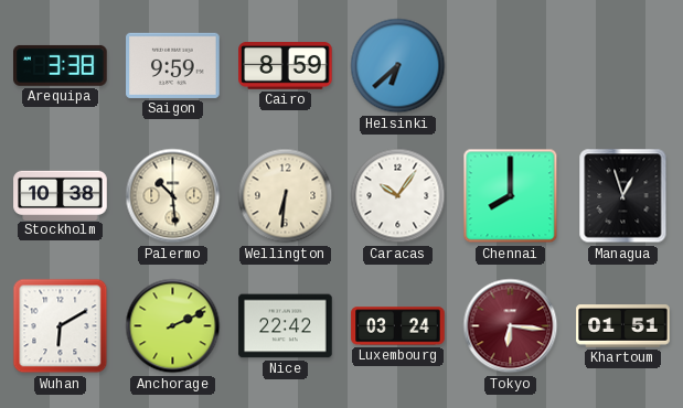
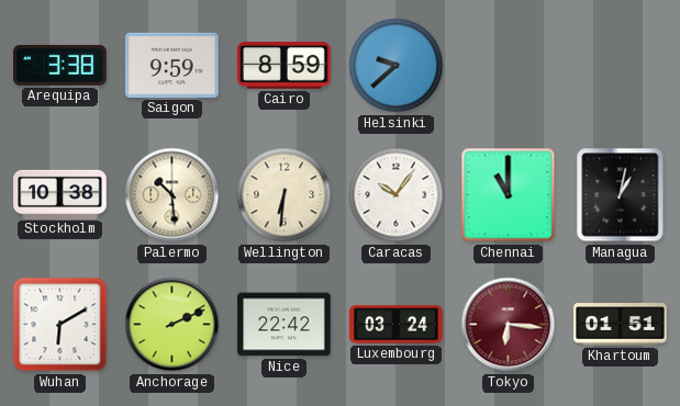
Helsinki: 6:38 -> 9:38 (397, 66)
Chennai: 8:00 -> 11:00 (509, 195)
Managua: 12:57 -> 1:02 (621, 195)
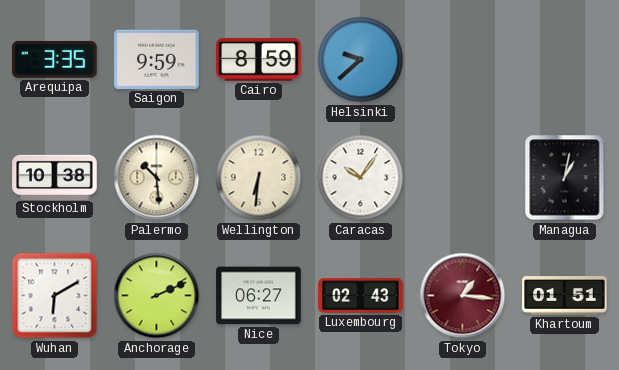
Arequipa: 3:38 -> 3:35 (55, 59)
Chennai: 11:00 -> none (509, 195)
Nice: 22:42 -> 06:27 (259, 296)
Luxembourg: 03:24 -> 02:43 (361, 296)
Tokyo: 6:16 -> 1:16 (463, 296)
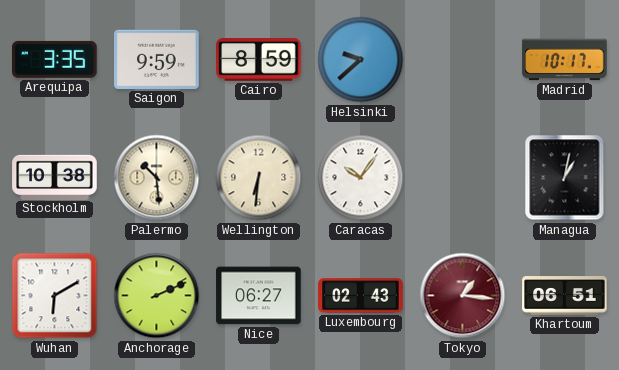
Madrid: none -> 10:17 (565, 60)
Khartoum: 01:51 -> 06:51 (565, 296)
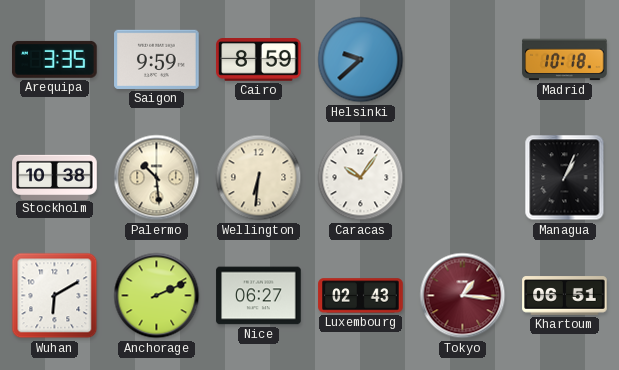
Madrid: 10:17 -> 10:18 (565, 60)
Managua: 1:02 -> 1:04 (565, 178)
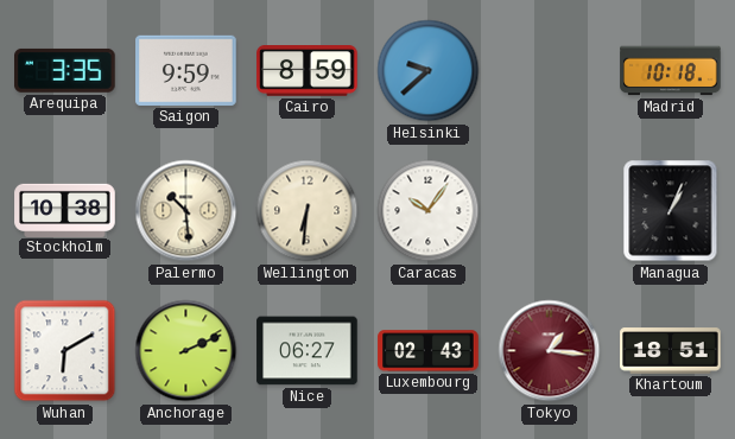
Khartoum: 06:51 -> 18:51 (671, 351)
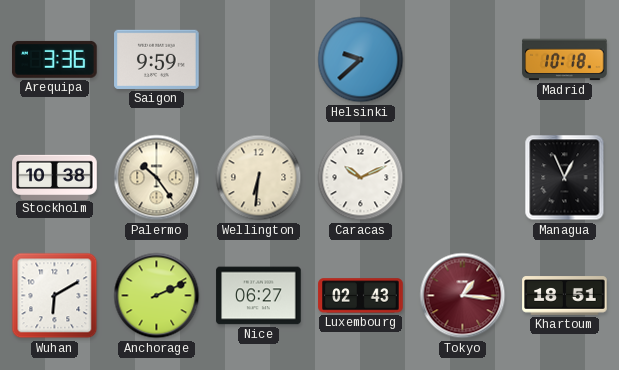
Arequipa: 3:35 -> 3:36 (55, 59)
Cairo: 8:59 -> none (308, 71)
Palermo: 10:29 -> 10:24 (157, 178)
Caracas: 10:06 -> 10:11 (361, 178)
Managua: 1:04 -> 12:56 (565, 178)
